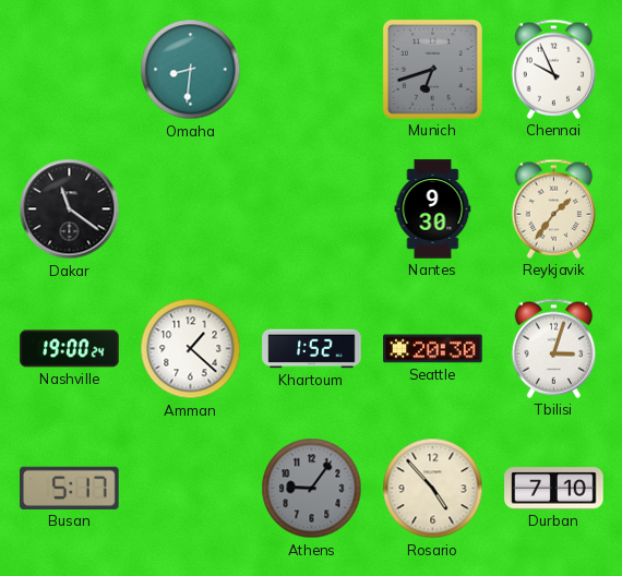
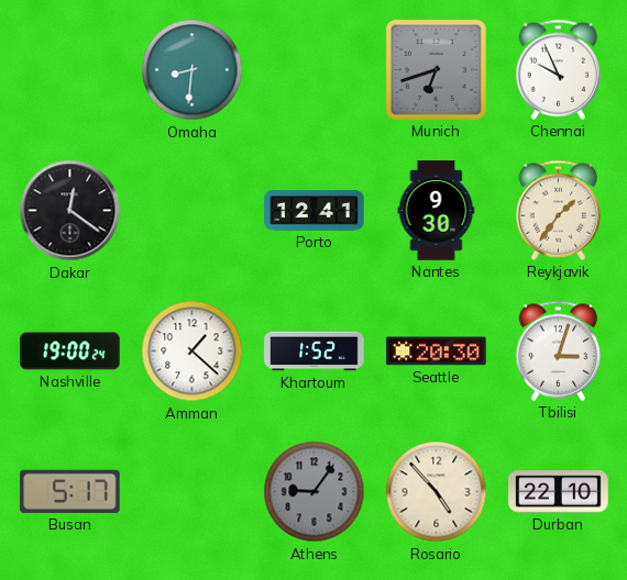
Dakar: 11:21 -> 12:21 (70, 211)
Porto: none -> 12:41 (315, 211)
Durban: 7:10 -> 22:10 (559, 492)
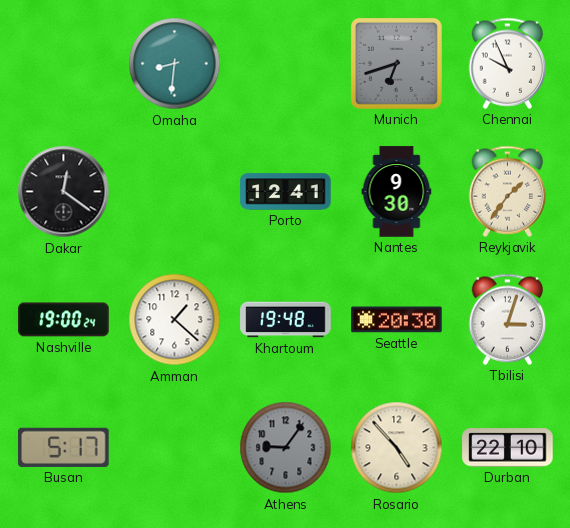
Khartoum: 1:52 -> 19:48 (286, 320)
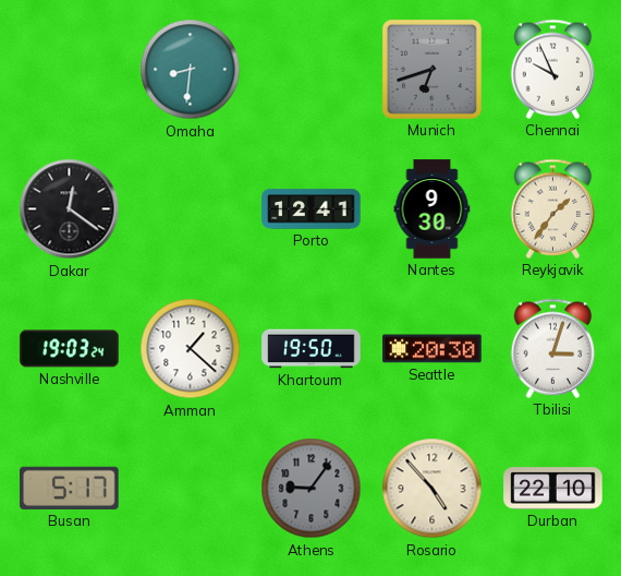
Nashville: 19:00 -> 19:03 (70, 349)
Khartoum: 19:48 -> 19:50 (312, 349)
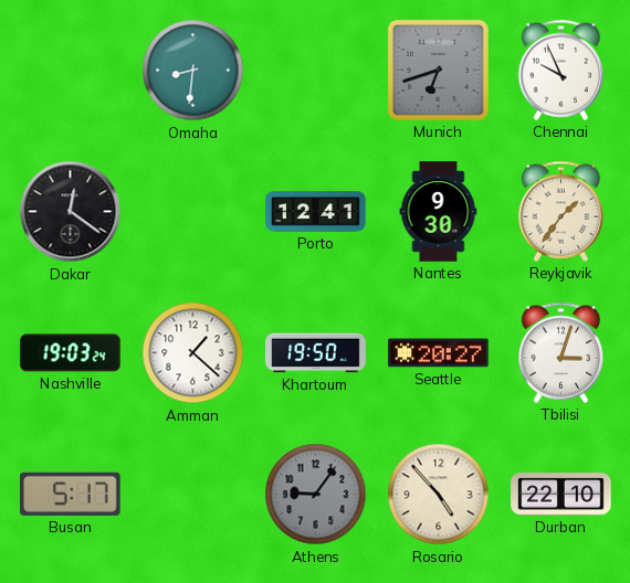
Seattle: 20:30 -> 20:27 (439, 353)
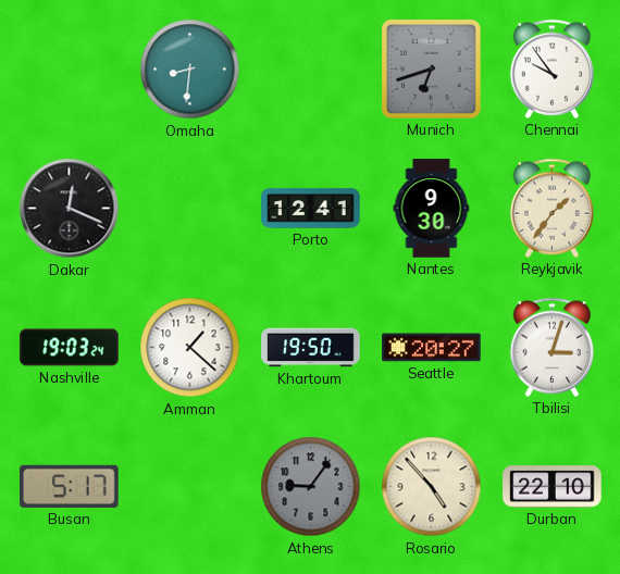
Chennai: 9:56 -> 9:54 (553, 68)
Dakar: 12:21 -> 12:19 (70, 209)
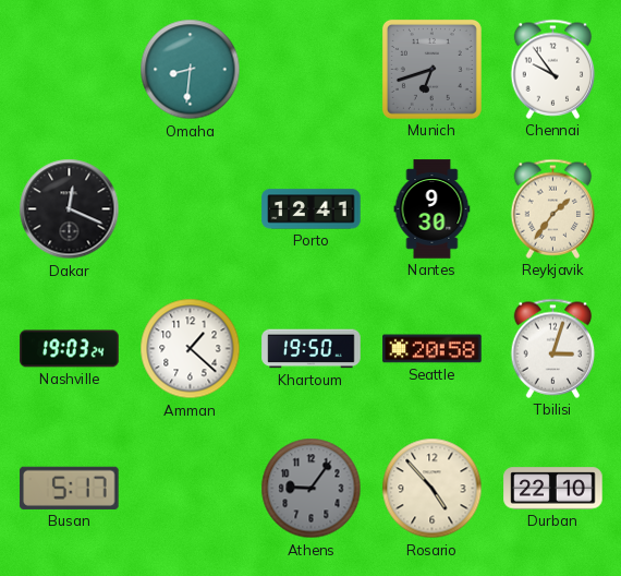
Seattle: 20:27 -> 20:58 (433, 349)
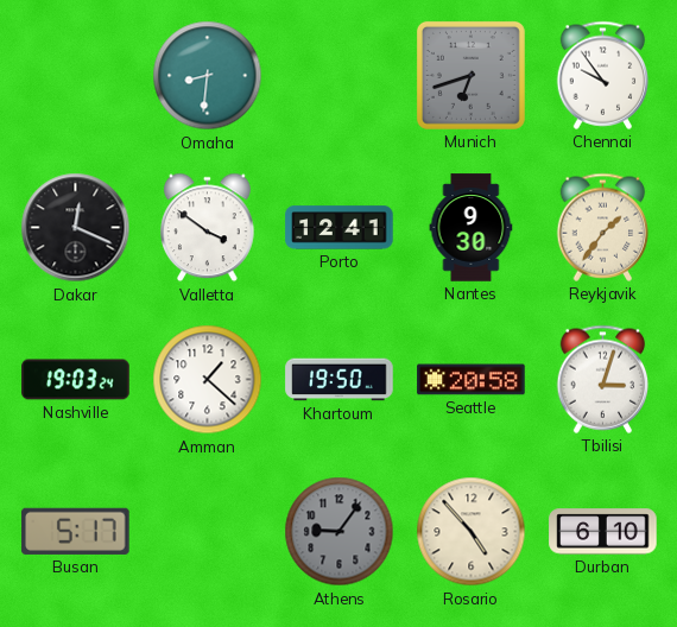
Valletta: none -> 3:51 (208, 228)
Durban: 22:10 -> 6:10 (603, 532)
